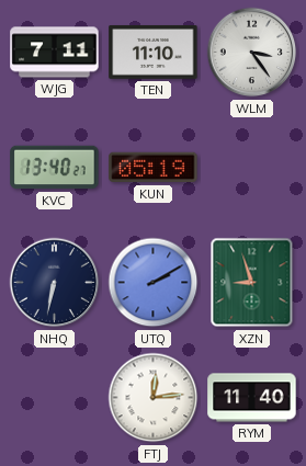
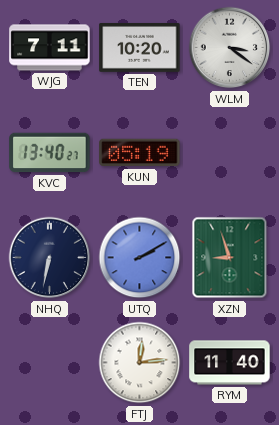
TEN: 11:10 -> 10:20 (140, 47)
WLM: 3:24 -> 3:21 (230, 48)
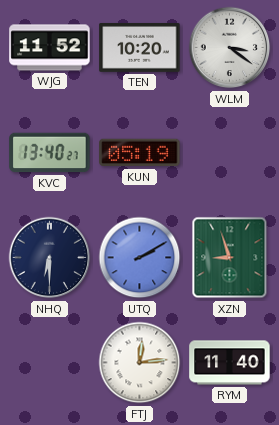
WJG: 7:11 -> 11:52 (50, 48)
NHQ: 6:32 -> 6:30 (50, 258)
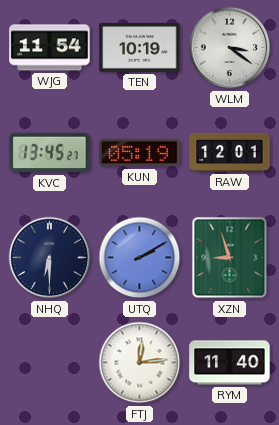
WJG: 11:52 -> 11:54 (50, 48)
TEN: 10:20 -> 10:19 (140, 47)
KVC: 13:40 -> 13:45 (50, 153)
RAW: none -> 12:01 (230, 152)
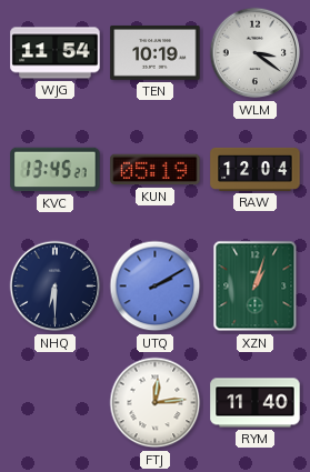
RAW: 12:01 -> 12:04 (256, 169)
XZN: 8:57 -> 1:03 (256, 287)
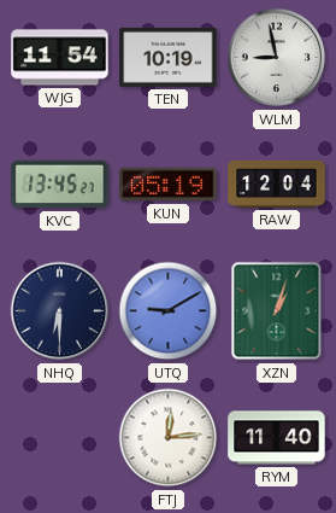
WLM: 3:21 -> 8:58 (277, 58)
UTQ: 2:10 -> 9:10 (169, 311)
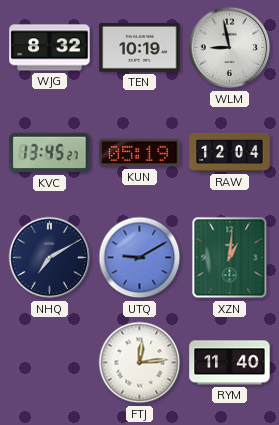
WJG: 11:54 -> 8:32 (50, 48)
NHQ: 6:30 -> 7:10 (50, 258)
XZN: 1:03 -> 1:01 (230, 258)
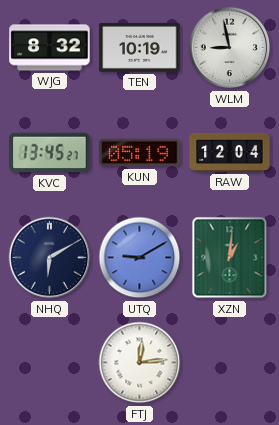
NHQ: 7:10 -> 6:10 (50, 258)
RYM: 11:40 -> none (230, 363)
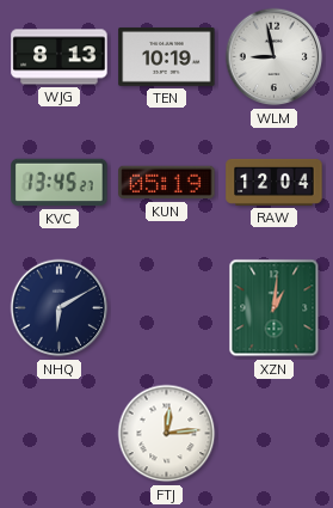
WJG: 8:32 -> 8:13 (60, 57)
UTQ: 9:10 -> none (140, 258)
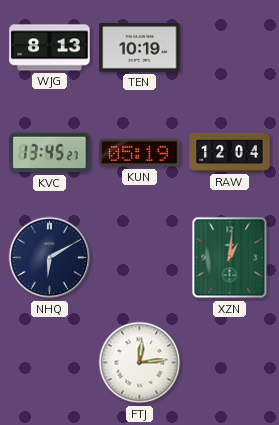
WLM: 8:58 -> none (275, 57)
